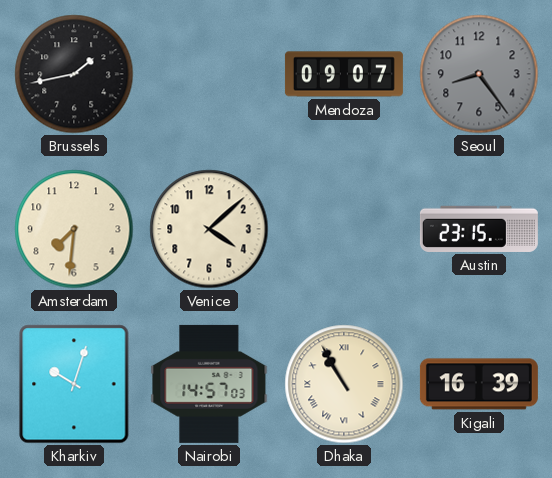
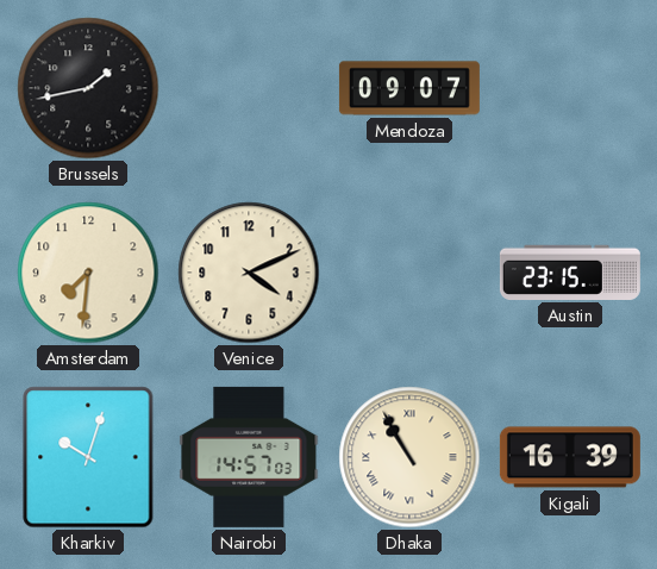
Seoul: 8:24 -> none (479, 74)
Venice: 4:08 -> 4:11 (249, 273)
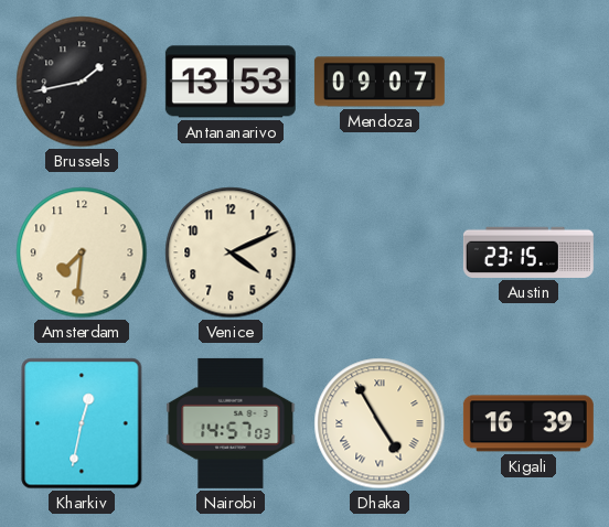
Antananarivo: none -> 13:53 (231, 82)
Kharkiv: 10:03 -> 12:32 (82, 423)
Dhaka: 10:55 -> 4:55 (380, 423)
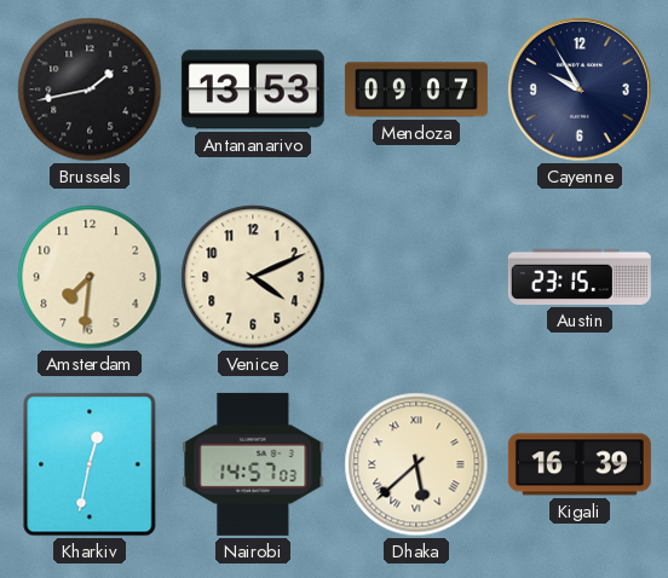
Cayenne: none -> 9:55 (580, 89)
Dhaka: 4:55 -> 5:38 (416, 464)
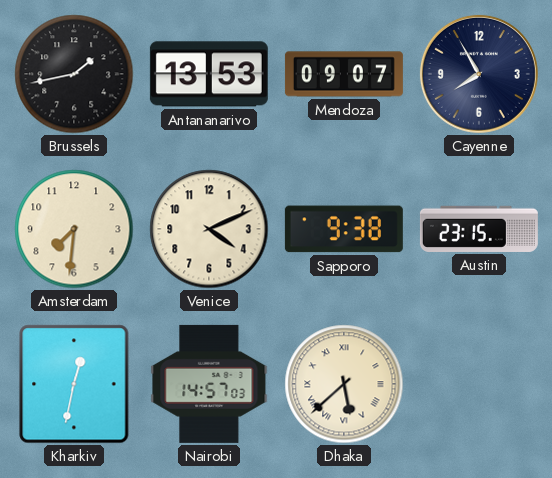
Cayenne: 9:55 -> 7:55 (479, 74)
Sapporo: none -> 9:38 (344, 229)
Kigali: 16:39 -> none (580, 464)
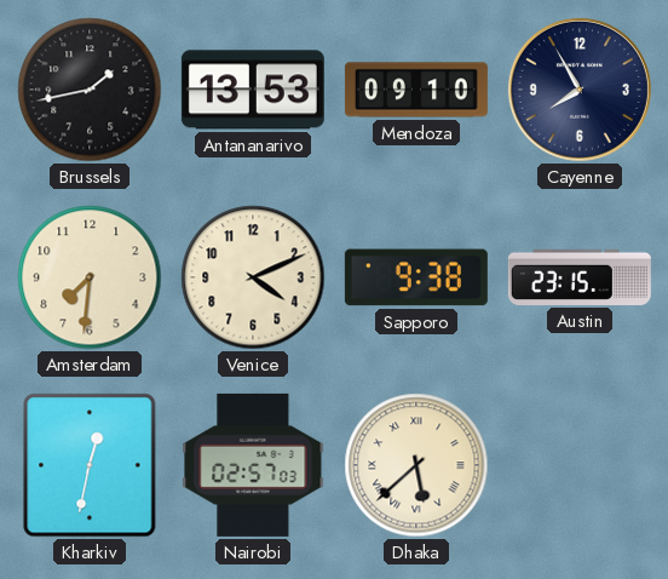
Mendoza: 09:07 -> 09:10 (416, 90)
Nairobi: 14:57 -> 02:57 (253, 465)
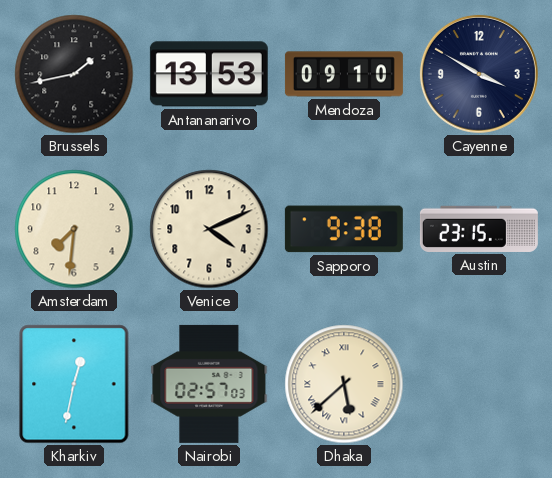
Cayenne: 7:55 -> 3:50 (479, 74)
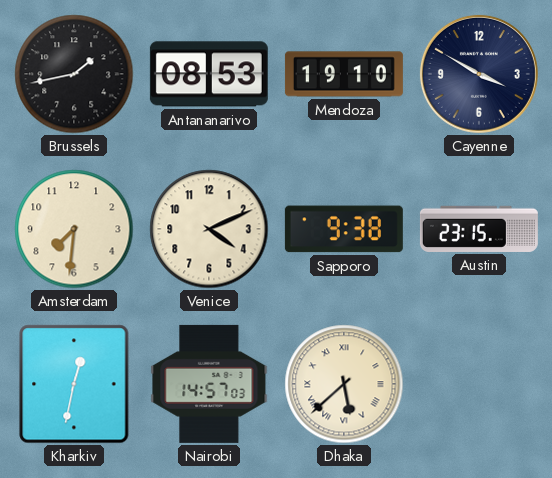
Antananarivo: 13:53 -> 08:53 (209, 74)
Mendoza: 09:10 -> 19:10 (344, 74)
Nairobi: 02:57 -> 14:57 (209, 384)
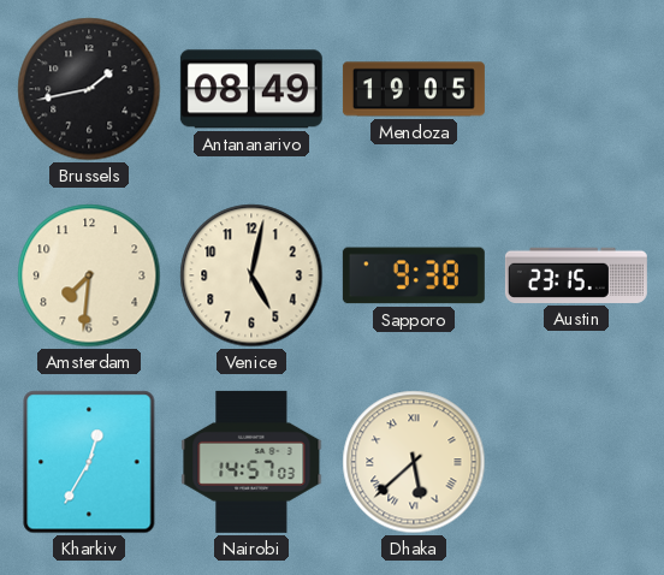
Antananarivo: 08:53 -> 08:49 (251, 89)
Mendoza: 19:10 -> 19:05 (414, 89)
Cayenne: 3:50 -> none (479, 74)
Venice: 4:11 -> 5:02 (251, 275)
Kharkiv: 12:32 -> 12:35 (89, 462)
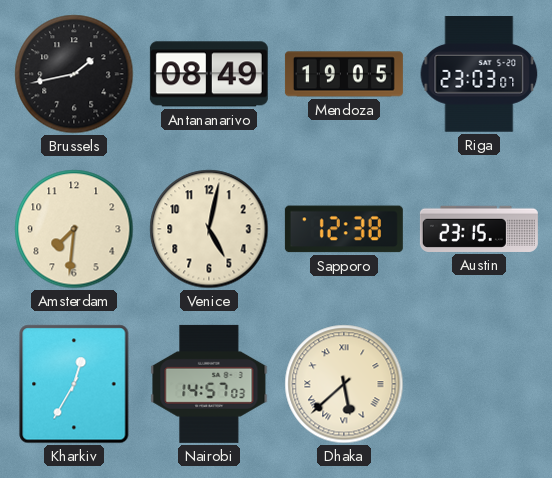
Riga: none -> 23:03 (479, 75)
Sapporo: 9:38 -> 12:38 (344, 229)
